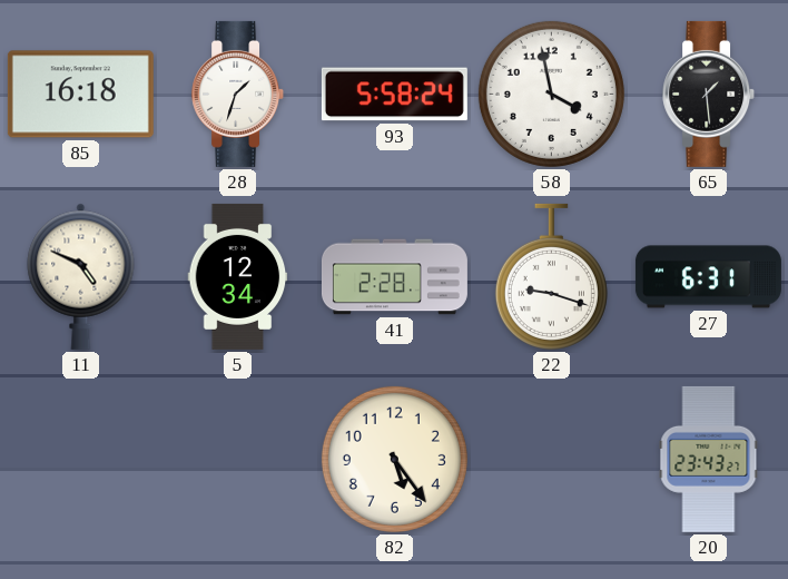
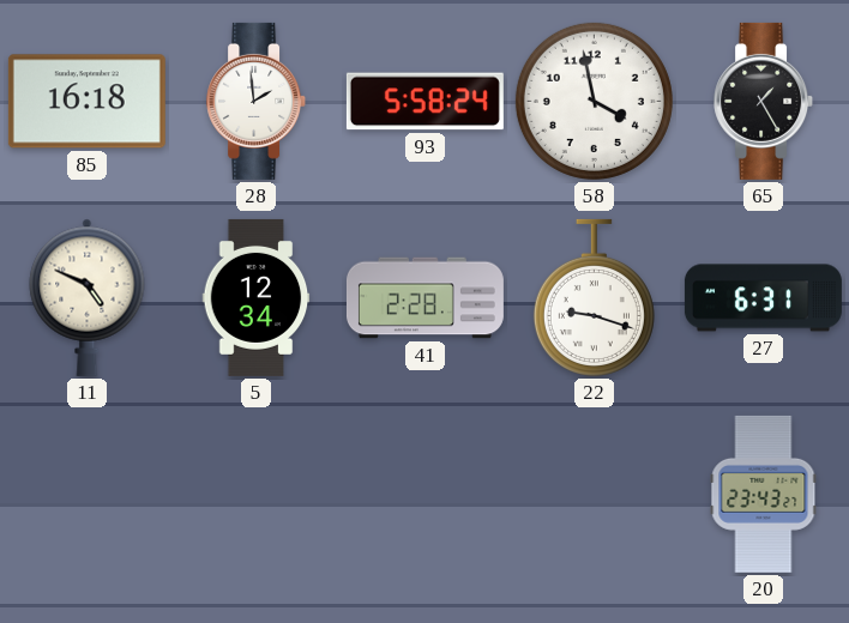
28: 1:33 -> 1:59 (257, 101)
65: 1:29 -> 1:25 (764, 101)
82: 5:24 -> none (394, 459)
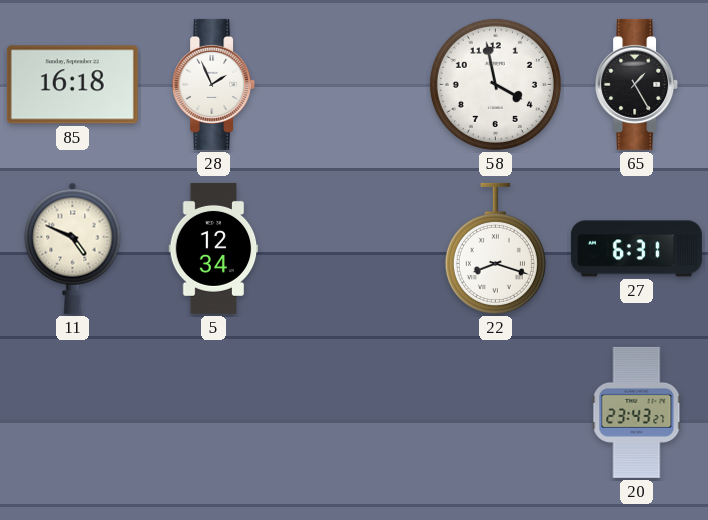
28: 1:59 -> 1:56 (214, 84)
93: 5:58 -> none (424, 102)
41: 2:28 -> none (424, 298)
22: 9:18 -> 8:18 (495, 248)
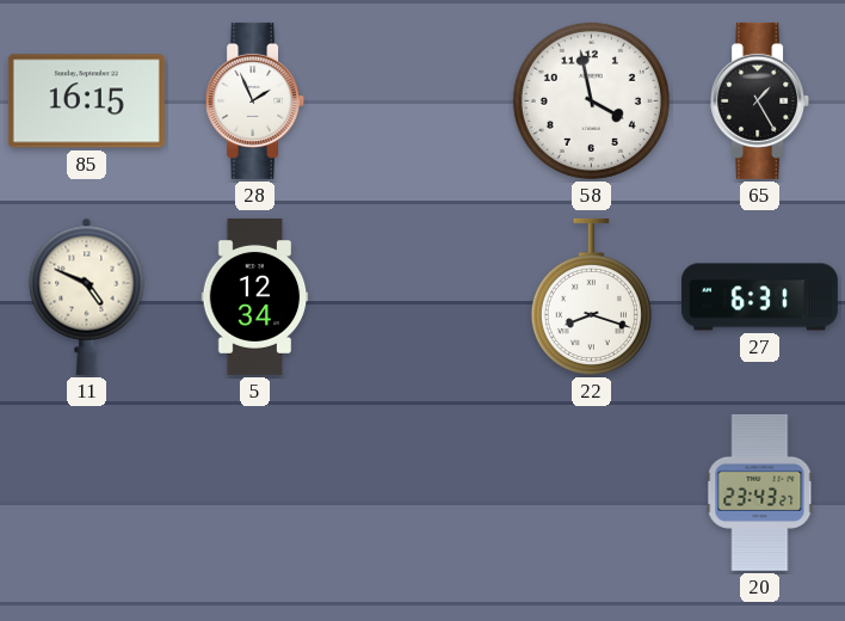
85: 16:18 -> 16:15 (86, 102)
